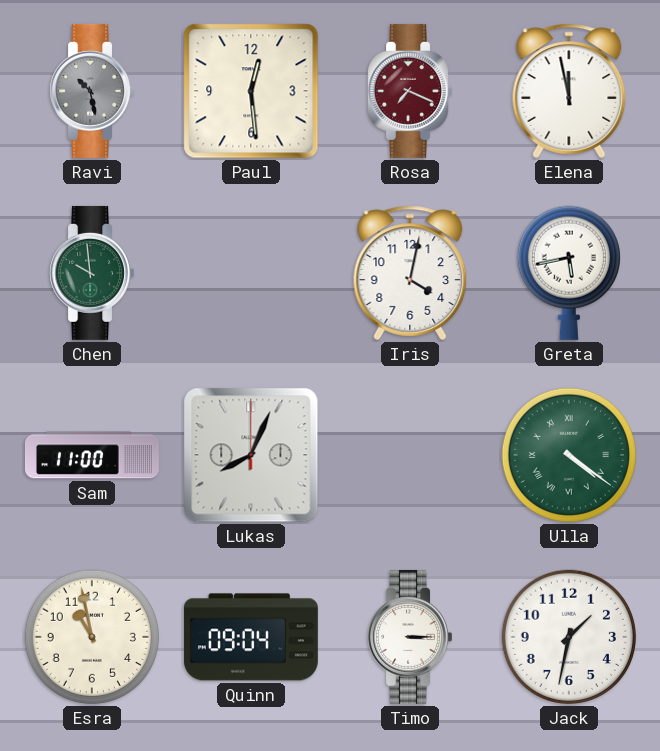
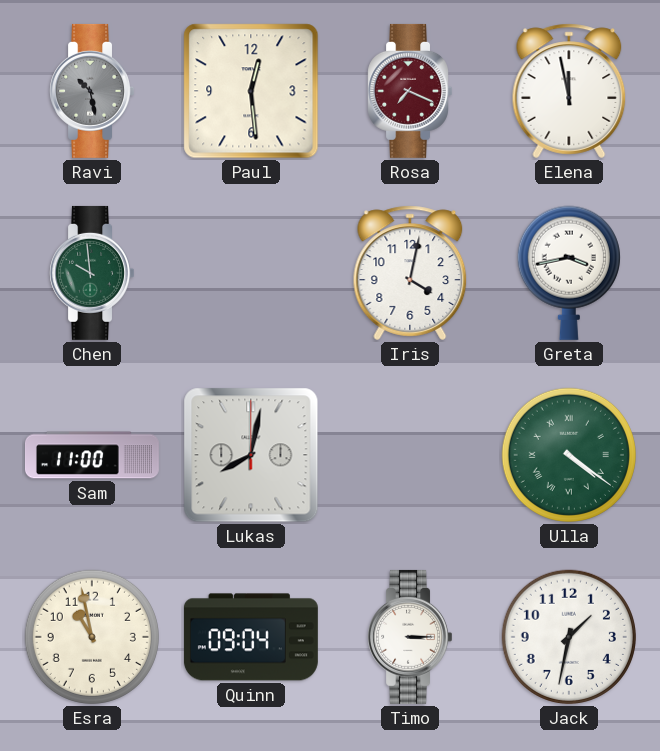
Greta: 5:43 -> 3:43 (569, 273)
Lukas: 8:04 -> 8:02 (251, 455)
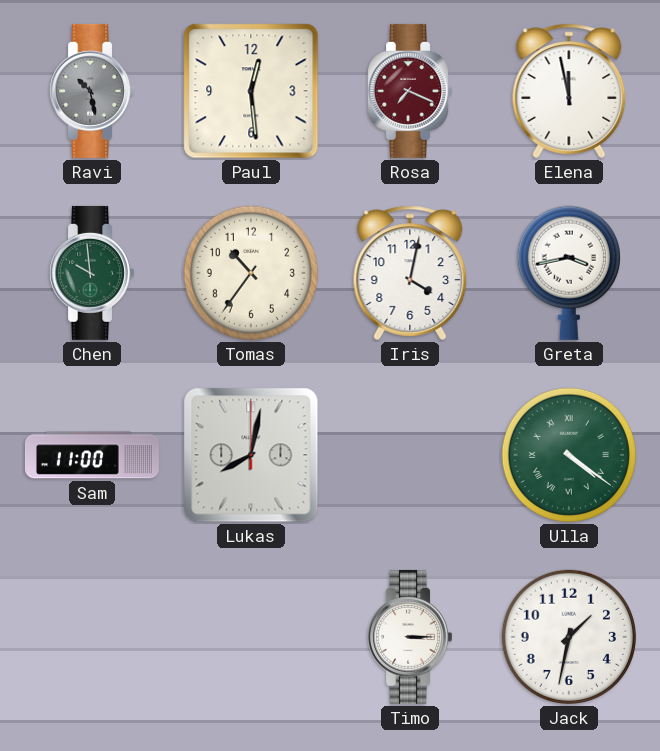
Tomas: none -> 10:36 (251, 273)
Esra: 10:58 -> none (92, 637)
Quinn: 09:04 -> none (251, 637)
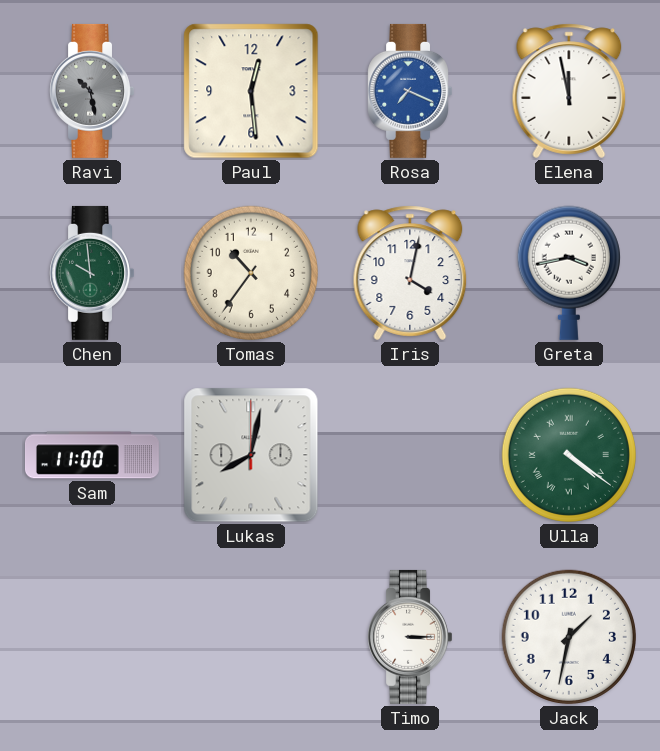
Rosa dial: burgundy -> blue (409, 91)
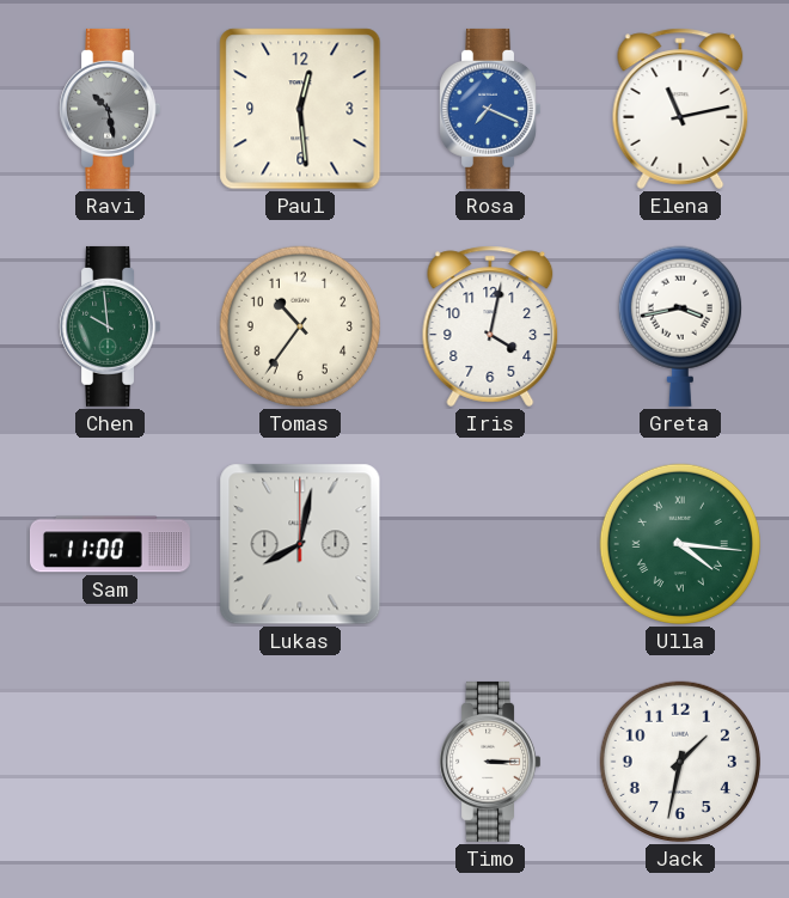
Elena: 11:58 -> 11:13 (680, 109)
Ulla: 4:21 -> 4:16 (680, 544)
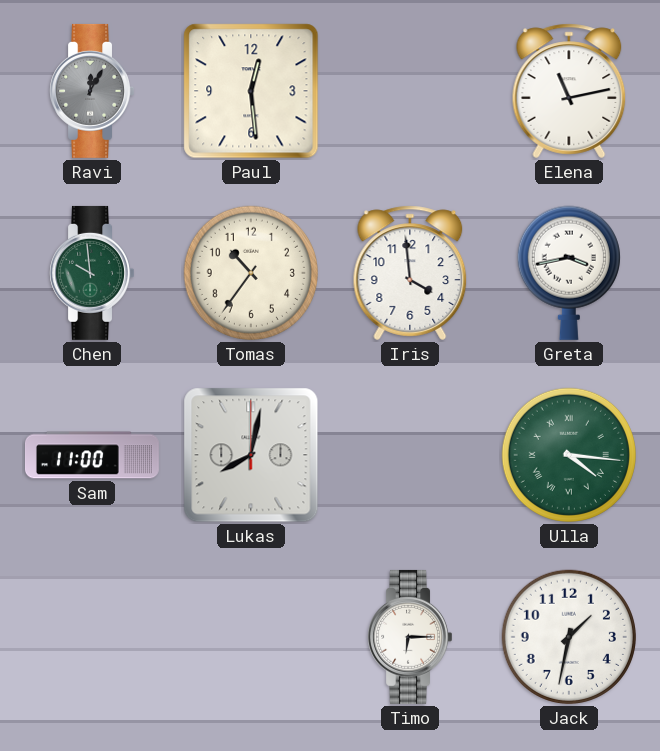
Ravi: 10:28 -> 12:05 (91, 91)
Rosa: 7:19 -> none (489, 109)
Iris: 4:02 -> 3:59 (410, 273)
Timo: 3:15 -> 6:15 (409, 637)
